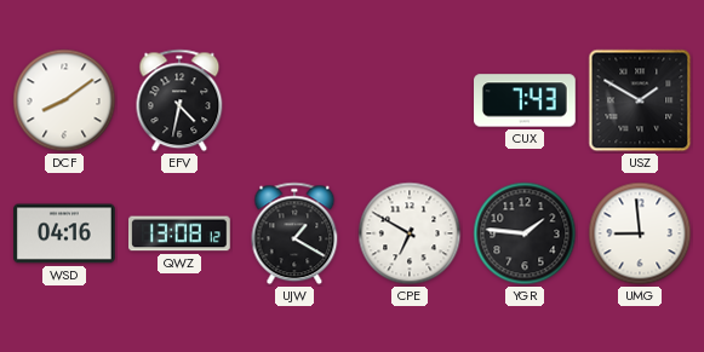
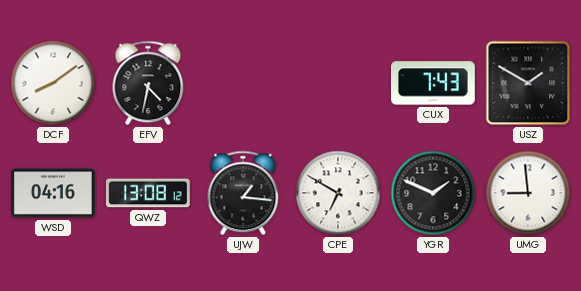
UJW: 1:20 -> 1:16 (243, 193)
YGR: 1:46 -> 1:49 (433, 193)
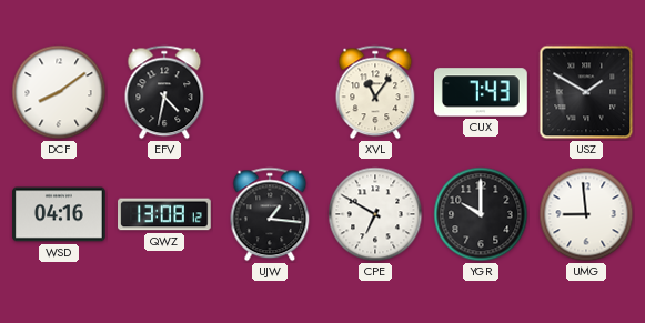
XVL: none -> 11:06 (375, 92)
YGR: 1:49 -> 10:00 (481, 214)
